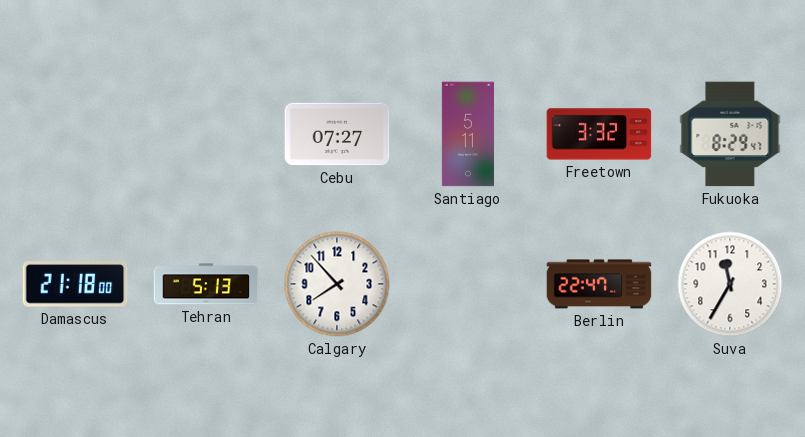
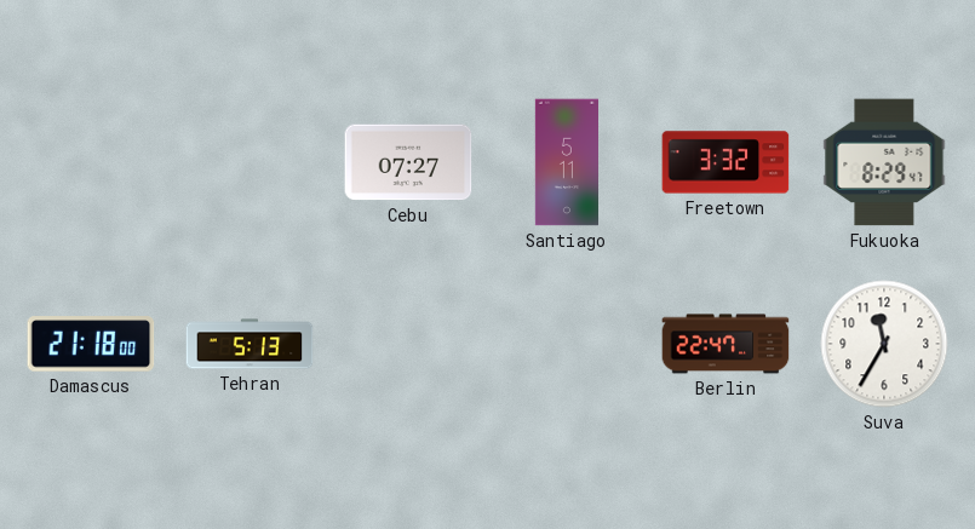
Calgary: 7:53 -> none (337, 284)
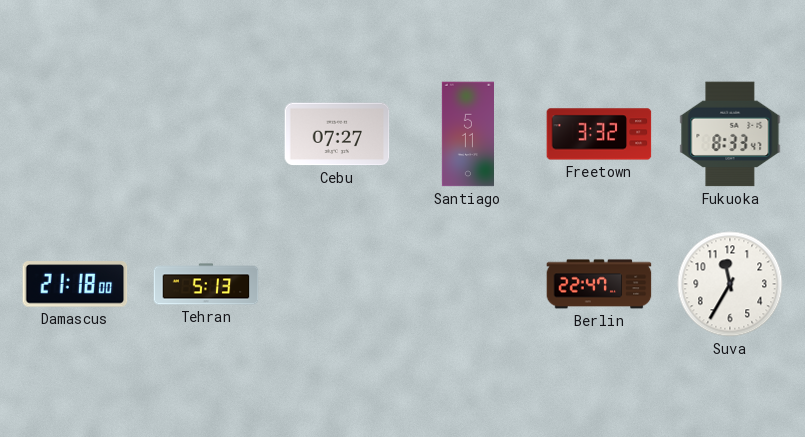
Fukuoka: 8:29 -> 8:33 (730, 134)
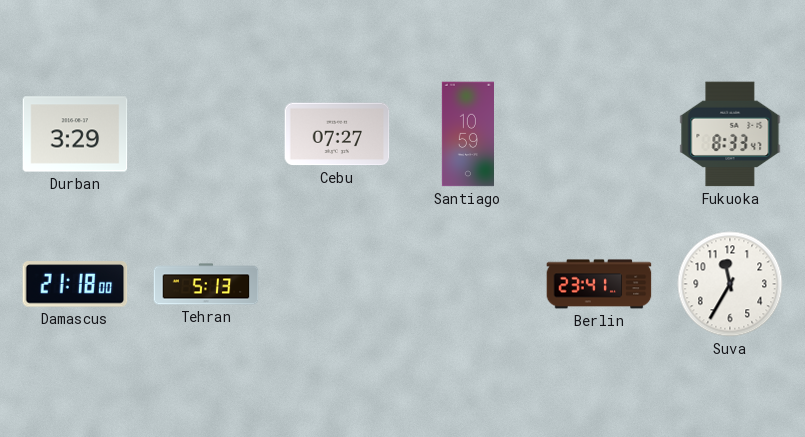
Durban: none -> 3:29 (75, 134)
Santiago: 5:11 -> 10:59 (467, 134)
Freetown: 3:32 -> none (599, 134)
Berlin: 22:47 -> 23:41 (599, 284)
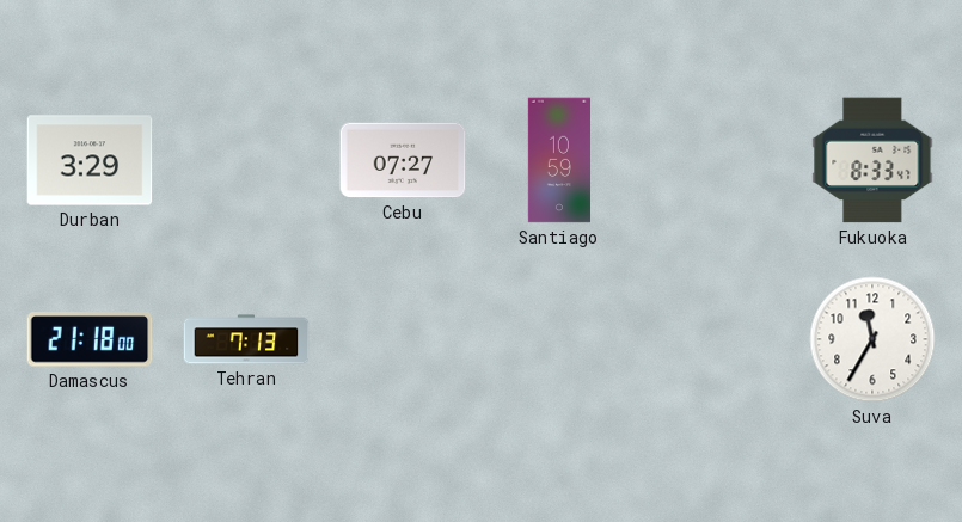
Tehran: 5:13 -> 7:13 (246, 339)
Berlin: 23:41 -> none (599, 284)
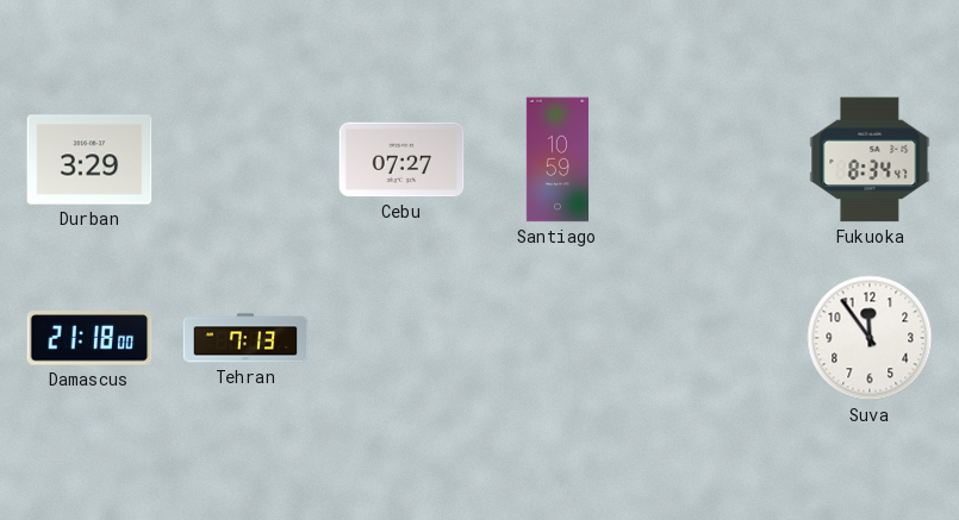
Fukuoka: 8:33 -> 8:34 (870, 159)
Suva: 11:35 -> 11:54 (870, 338)
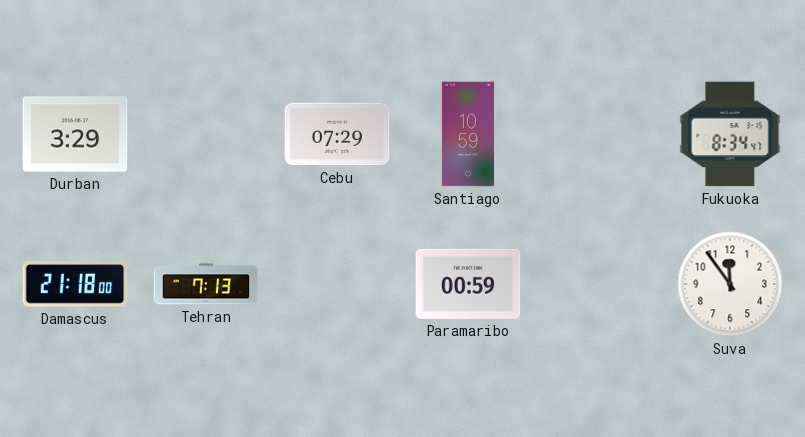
Cebu: 07:27 -> 07:29 (337, 134)
Paramaribo: none -> 00:59 (468, 284)
